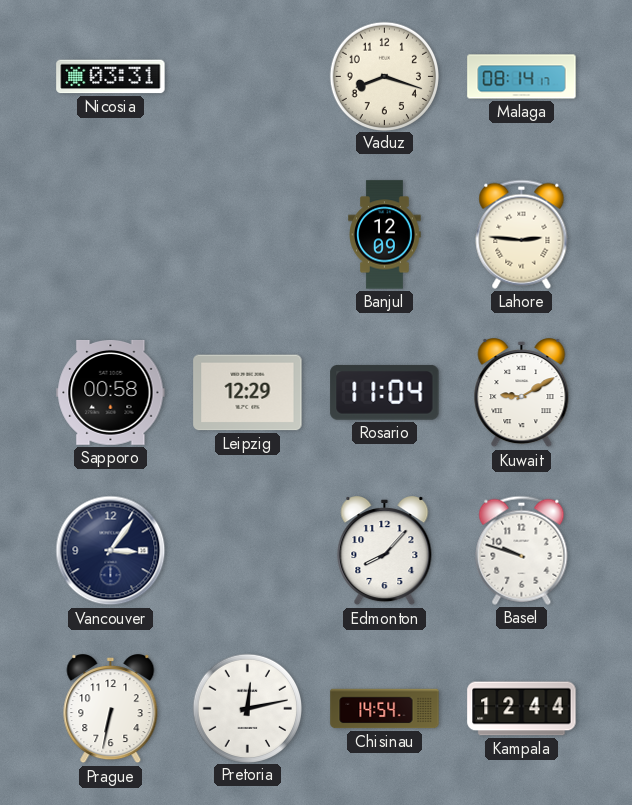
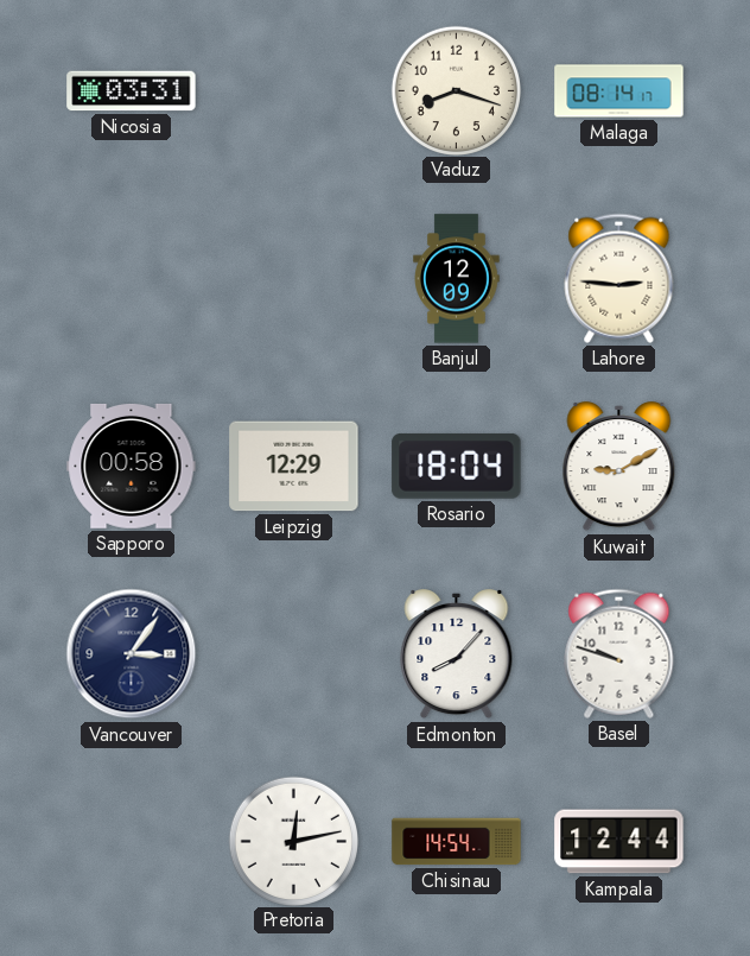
Rosario: 11:04 -> 18:04 (457, 466)
Prague: 6:32 -> none (111, 709)
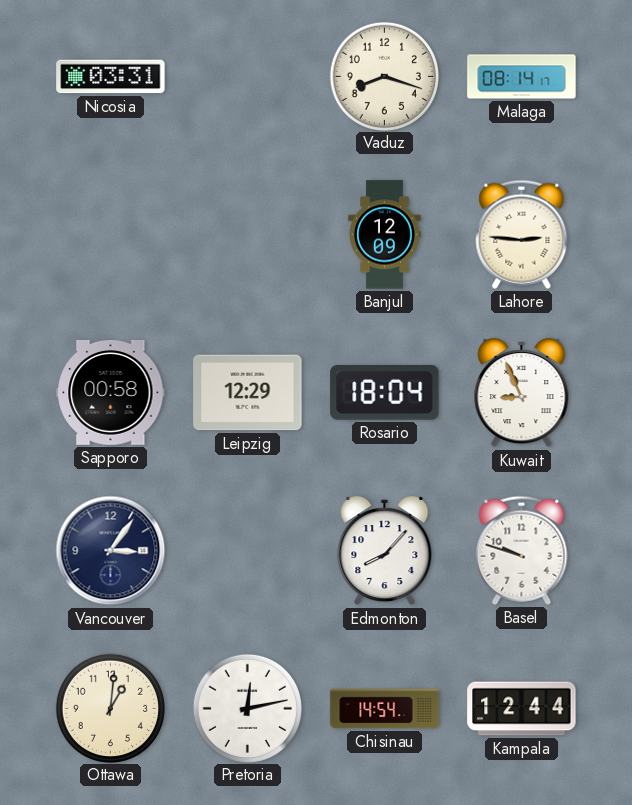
Kuwait: 9:10 -> 8:56 (522, 393)
Ottawa: none -> 1:01 (110, 708)
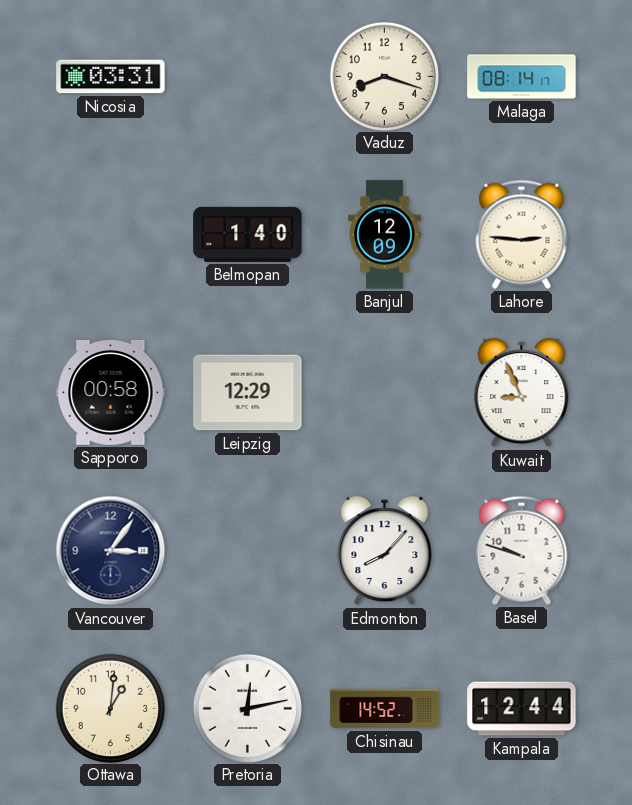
Belmopan: none -> 1:40 (248, 234)
Rosario: 18:04 -> none (385, 392)
Chisinau: 14:54 -> 14:52 (385, 709)
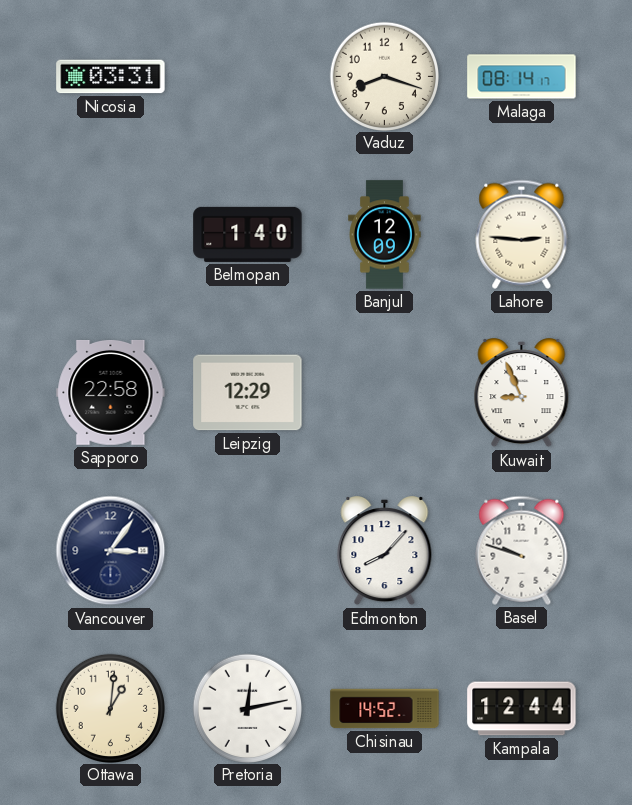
Sapporo: 00:58 -> 22:58 (111, 392)
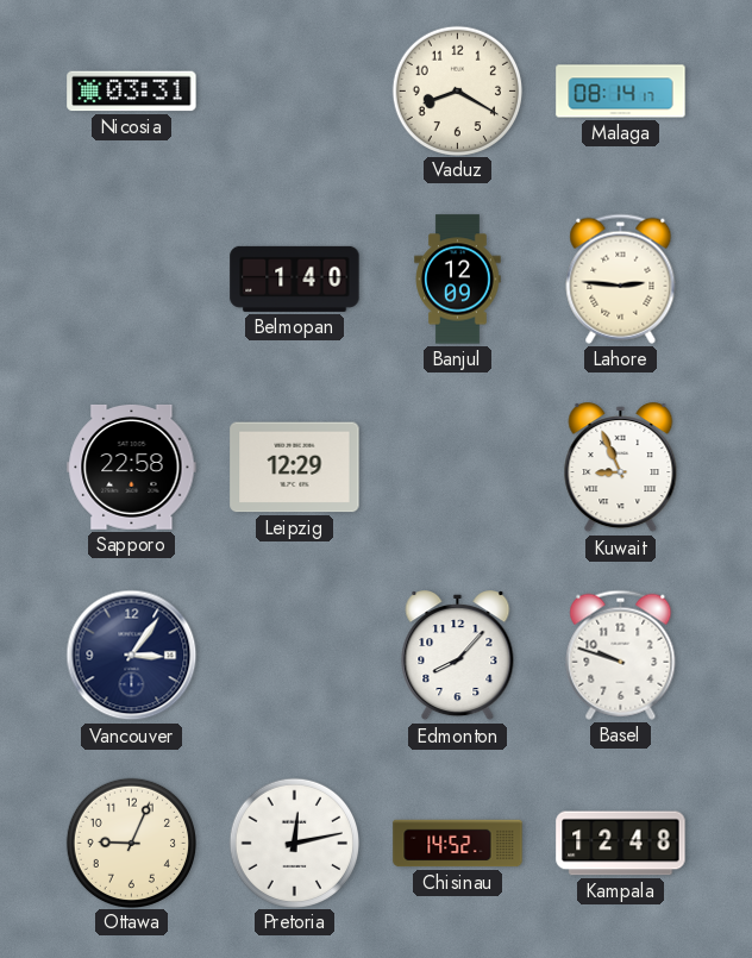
Vaduz: 8:18 -> 8:20 (457, 90)
Ottawa: 1:01 -> 9:04 (131, 843)
Kampala: 12:44 -> 12:48 (621, 844)
